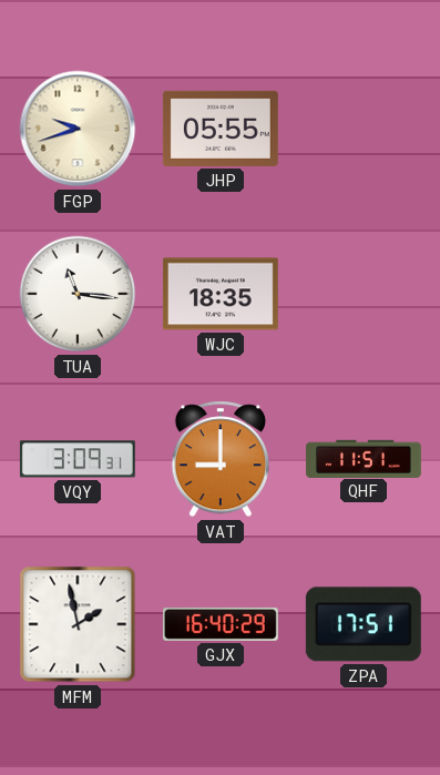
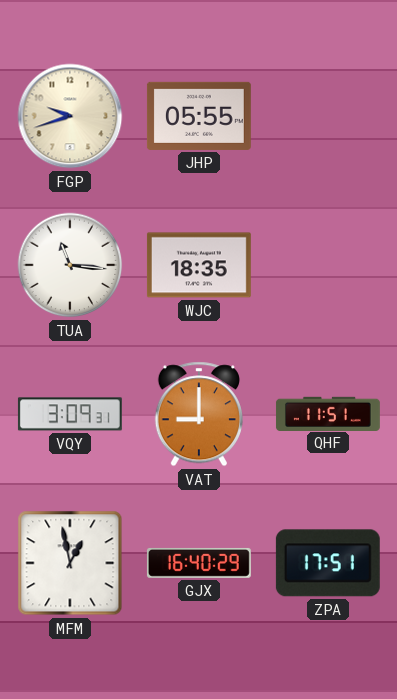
MFM: 1:58 -> 12:58 (70, 563)
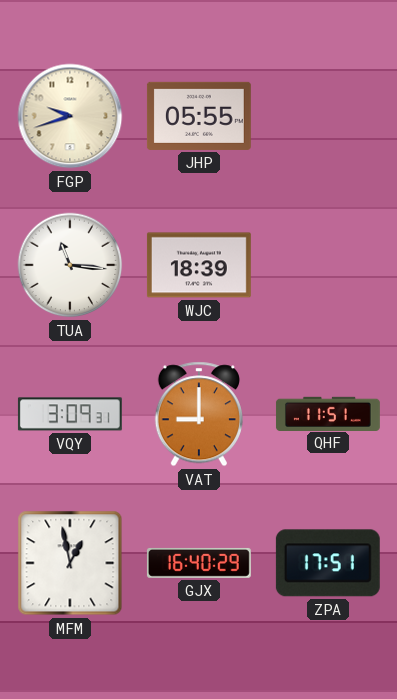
WJC: 18:35 -> 18:39 (199, 265)
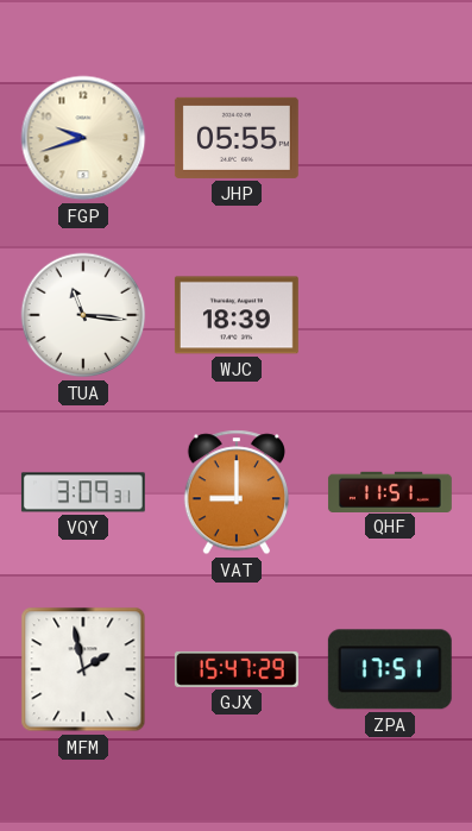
MFM: 12:58 -> 1:58 (83, 669)
GJX: 16:40 -> 15:47 (237, 669)
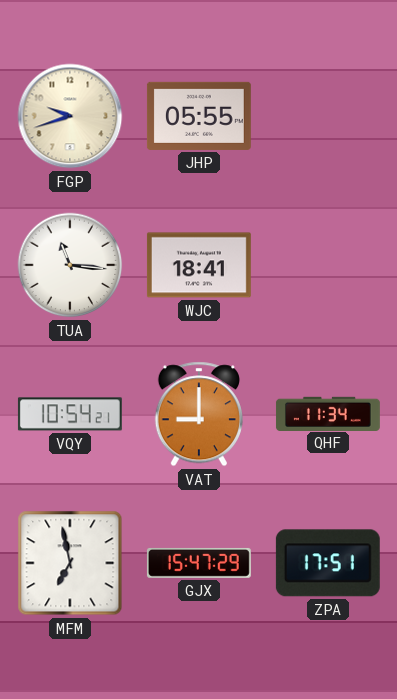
WJC: 18:39 -> 18:41 (199, 265)
VQY: 3:09 -> 10:54 (70, 414)
QHF: 11:51 -> 11:34 (328, 413)
MFM: 1:58 -> 6:58 (70, 563)
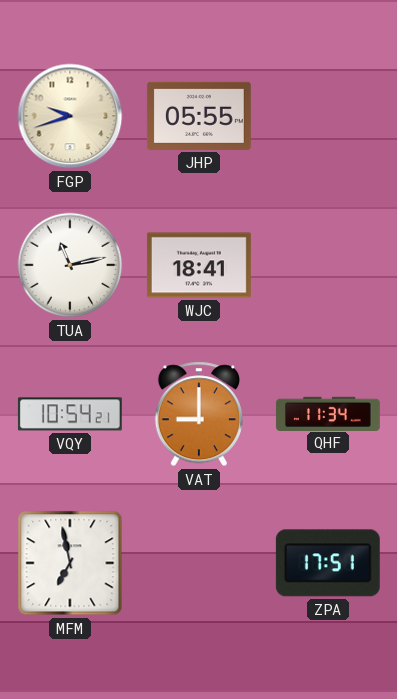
TUA: 11:16 -> 11:13 (70, 265)
GJX: 15:47 -> none (199, 563)
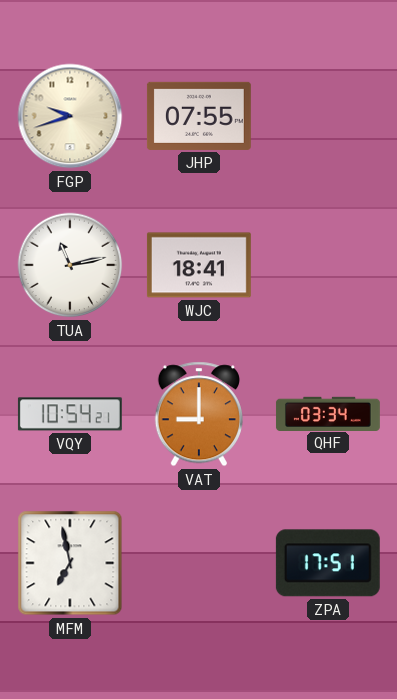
JHP: 05:55 -> 07:55 (199, 116)
QHF: 11:34 -> 03:34 (328, 413)
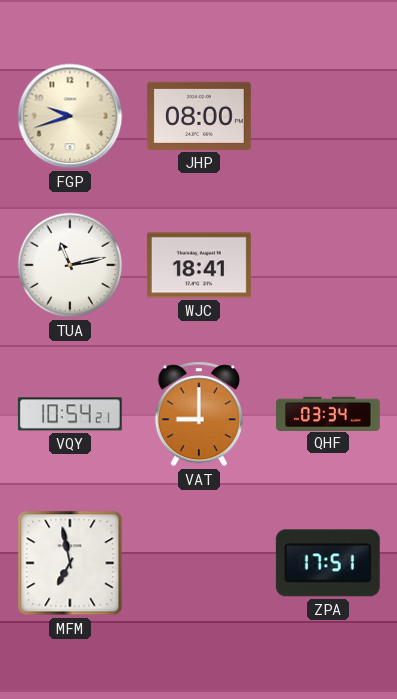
JHP: 07:55 -> 08:00 (199, 116)
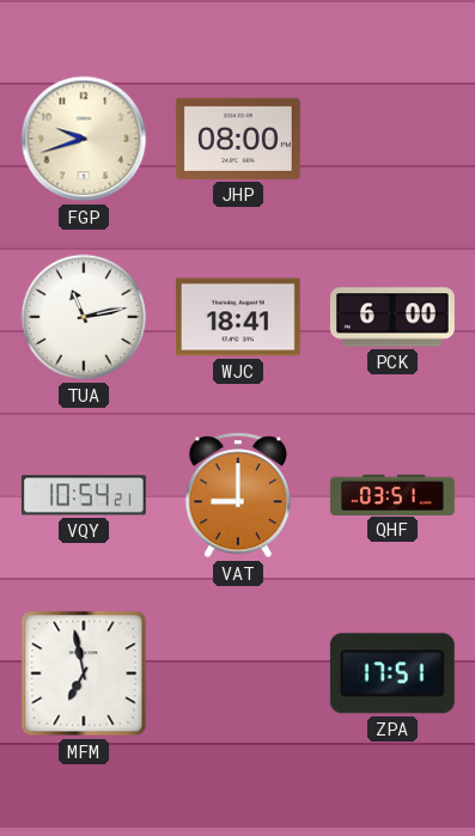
PCK: none -> 6:00 (392, 317)
QHF: 03:34 -> 03:51 (392, 494)
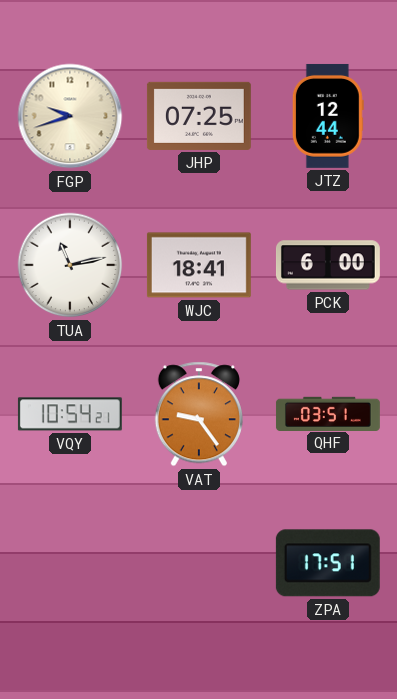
JHP: 08:00 -> 07:25 (199, 116)
JTZ: none -> 12:44 (328, 116)
VAT: 9:00 -> 9:24 (199, 414)
MFM: 6:58 -> none (84, 673)
